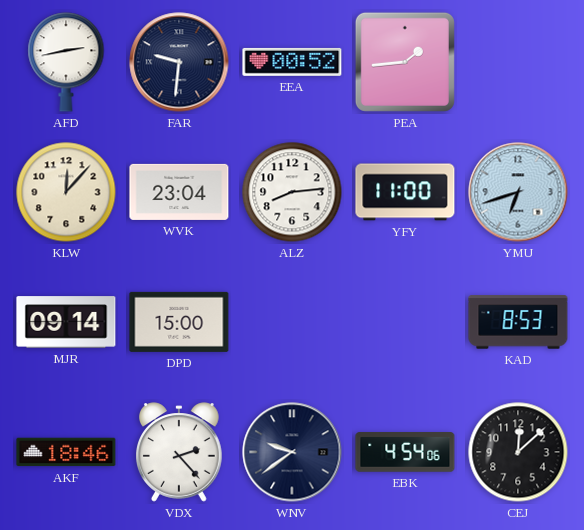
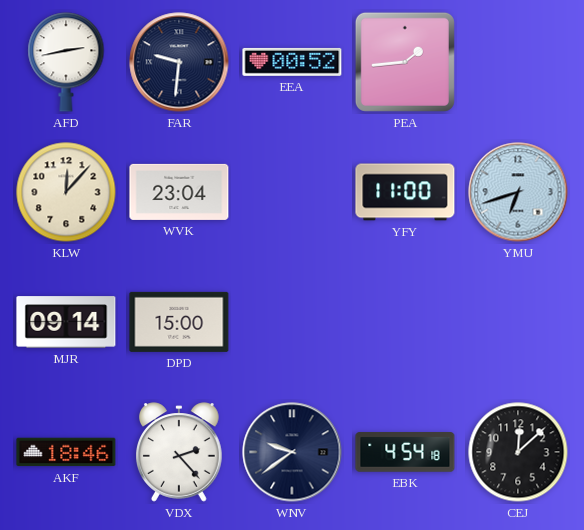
ALZ: 8:14 -> none (292, 192)
KAD: 8:53 -> none (518, 322)
EBK: 4:54:06 -> 4:54:18 (405, 452)
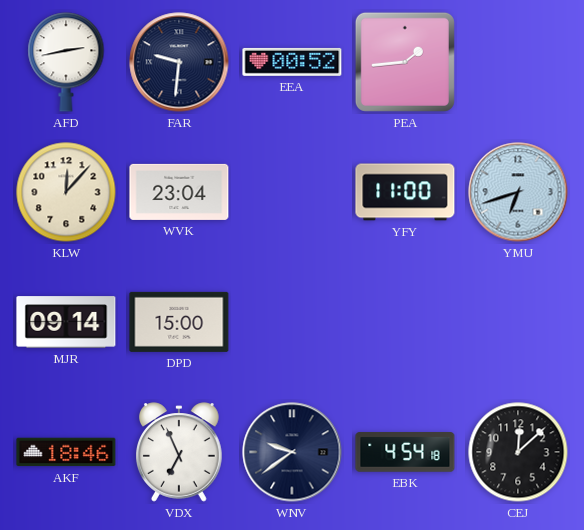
VDX: 2:23 -> 6:56 (180, 452)
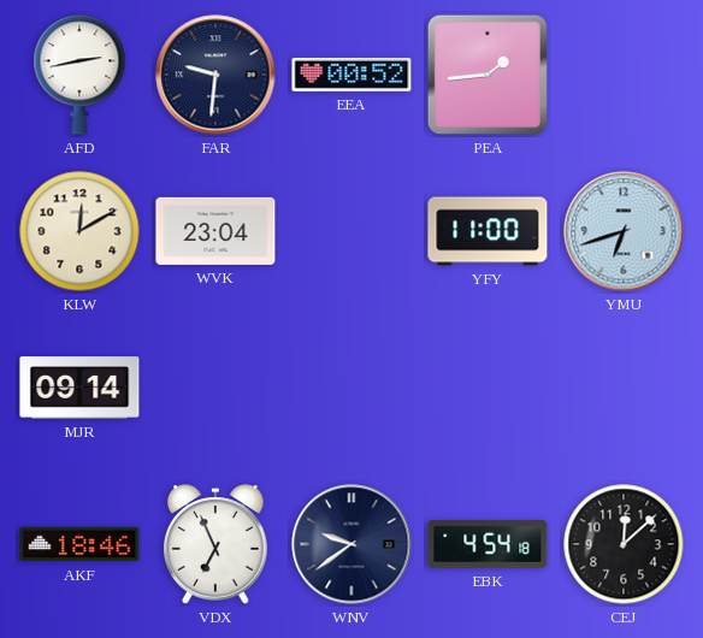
KLW: 12:07 -> 12:10 (79, 231)
DPD: 15:00 -> none (179, 322)
